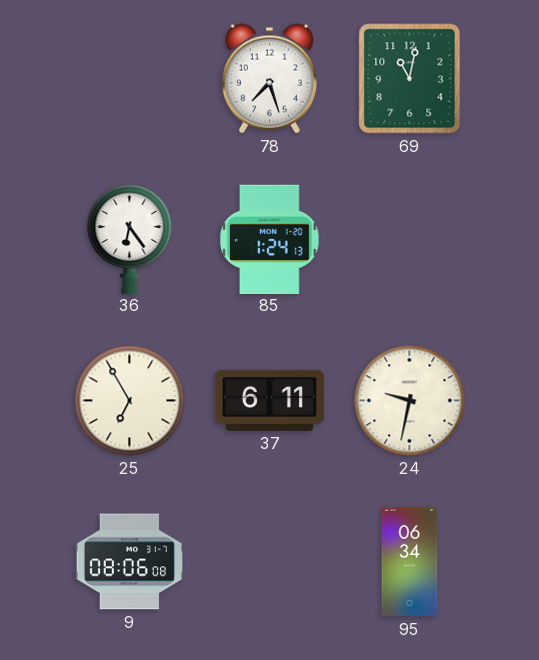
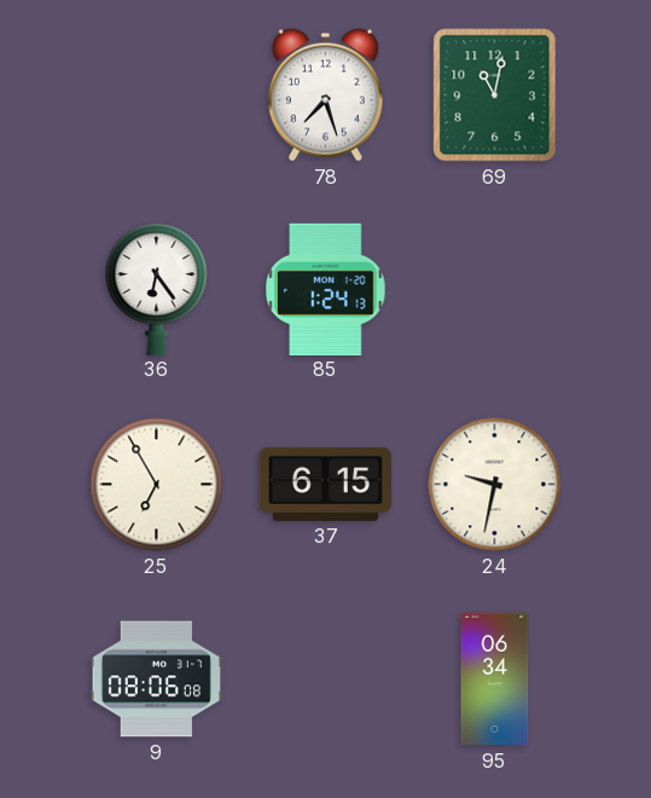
37: 6:11 -> 6:15 (325, 484)
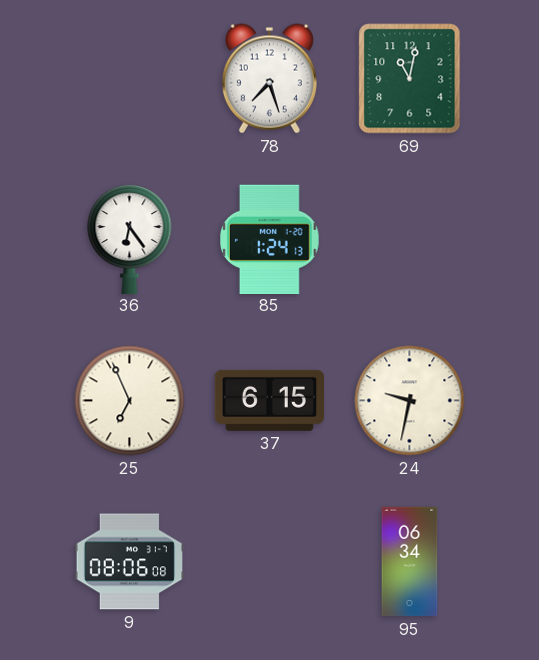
25: 6:55 -> 6:56 (130, 401)
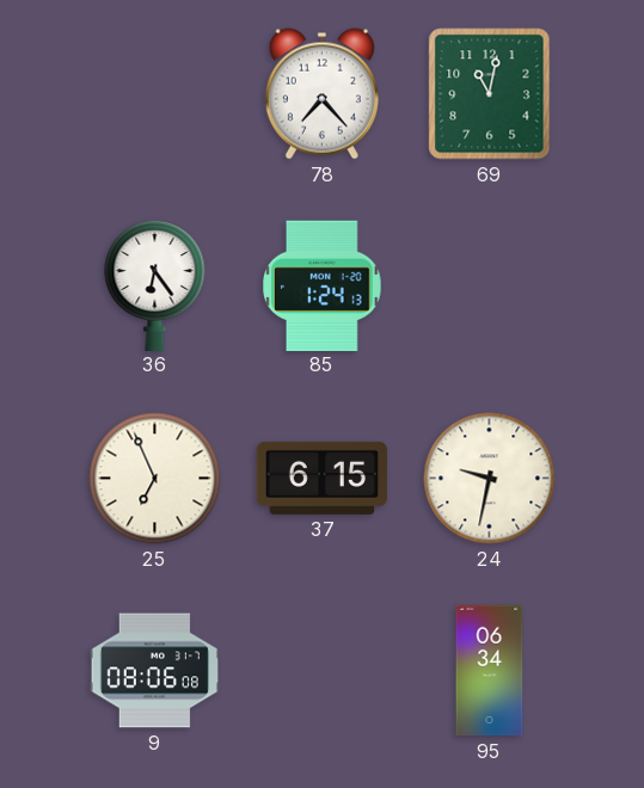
78: 7:27 -> 7:23 (321, 94)
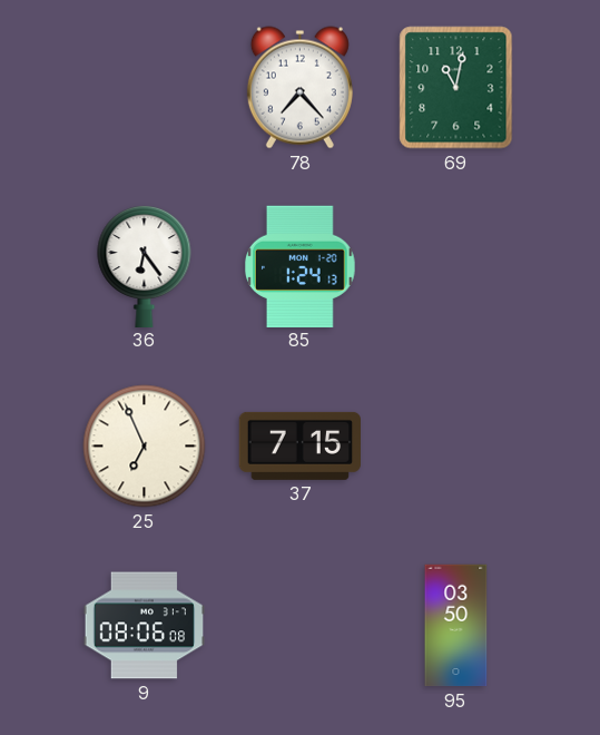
37: 6:15 -> 7:15 (299, 445)
24: 9:32 -> none (490, 479)
95: 06:34 -> 03:50 (456, 626)
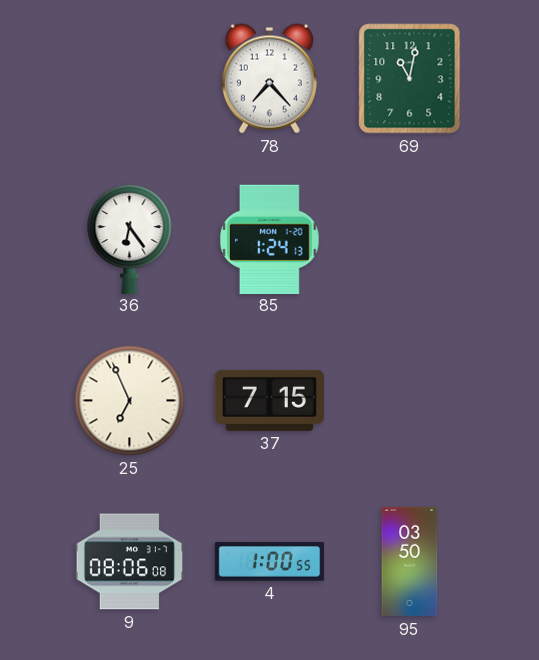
4: none -> 1:00 (270, 562)
